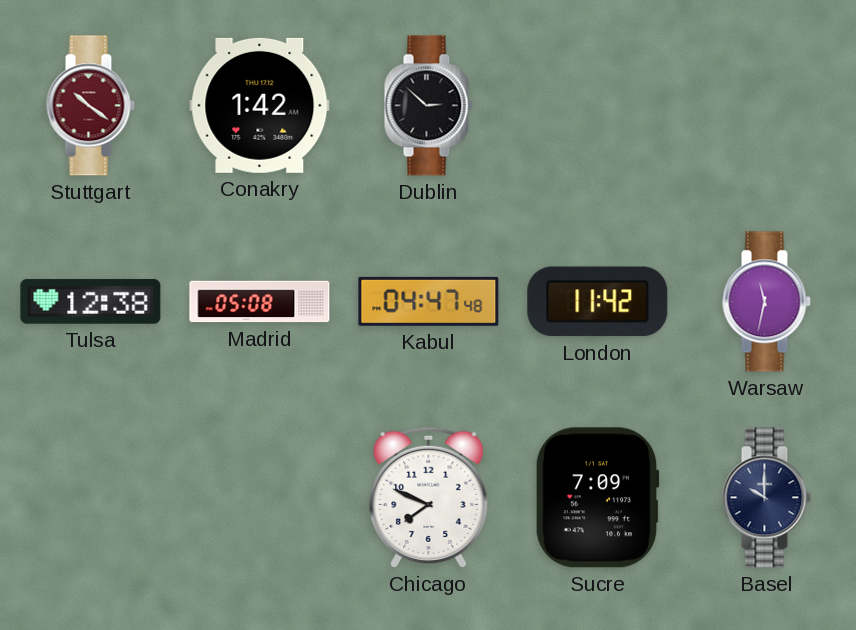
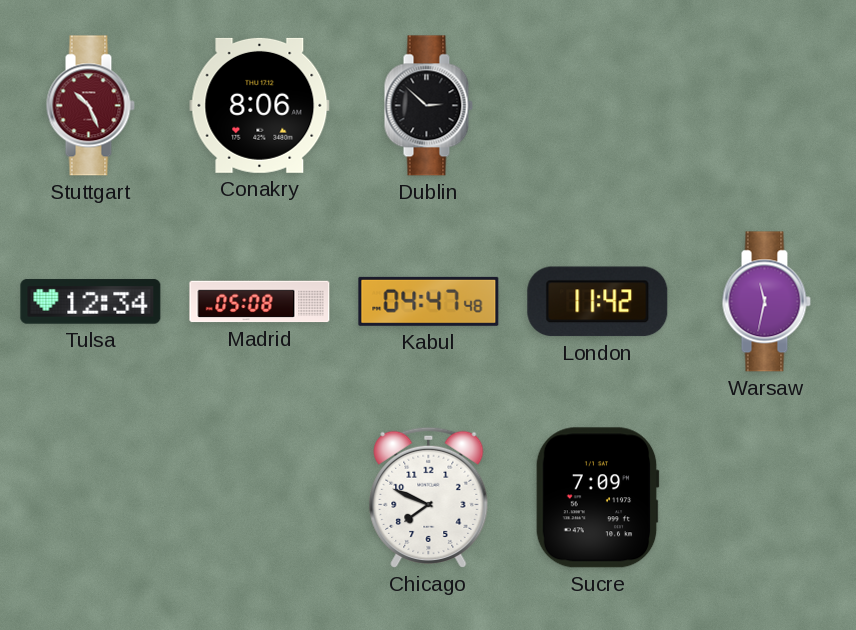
Stuttgart: 10:21 -> 10:26 (90, 106)
Conakry: 1:42 -> 8:06 (260, 105)
Tulsa: 12:38 -> 12:34 (91, 302)
Basel: 10:00 -> none (766, 498)
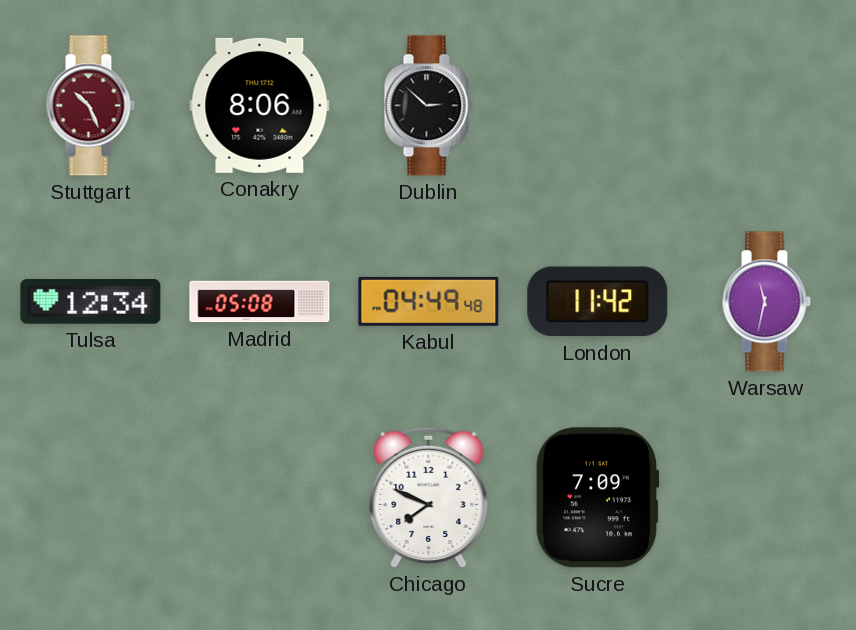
Kabul: 04:47 -> 04:49 (429, 301)
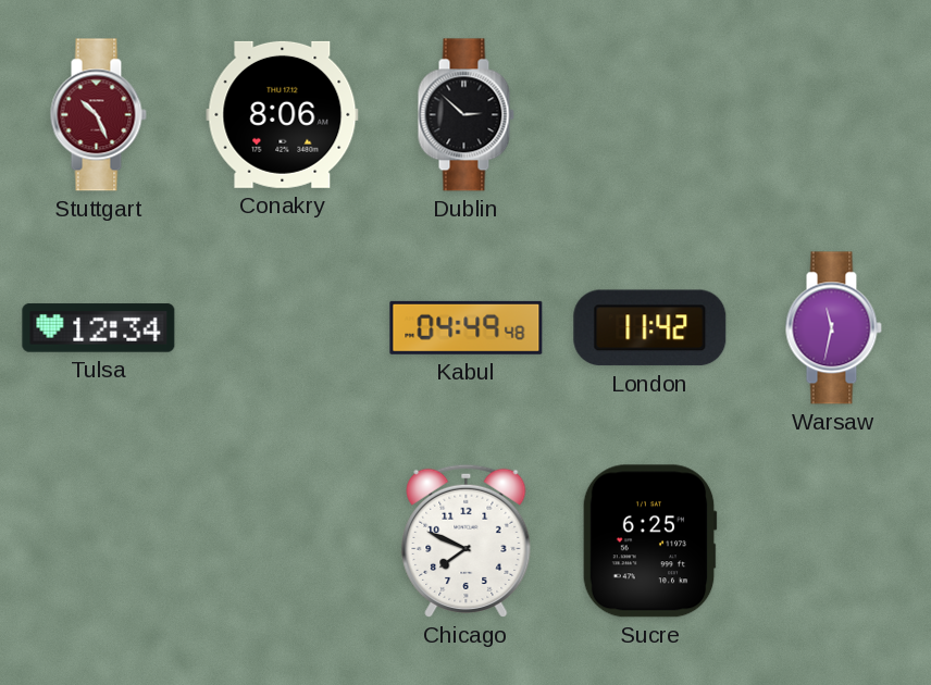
Madrid: 05:08 -> none (260, 302)
Sucre: 7:09 -> 6:25 (649, 541)
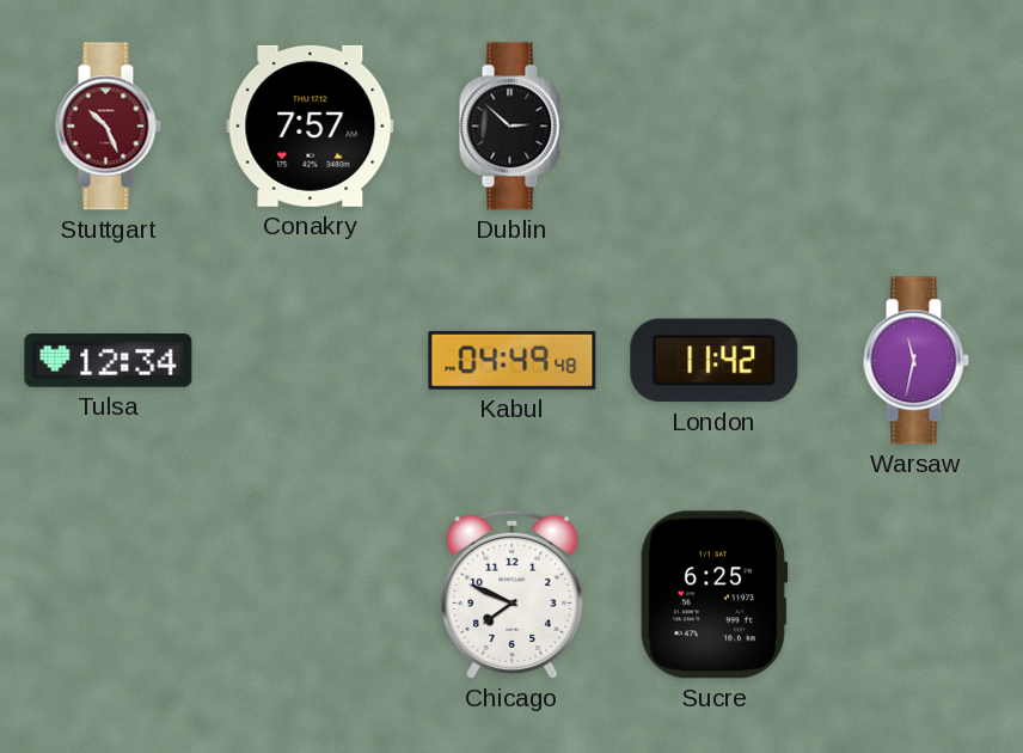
Conakry: 8:06 -> 7:57 (311, 125)
